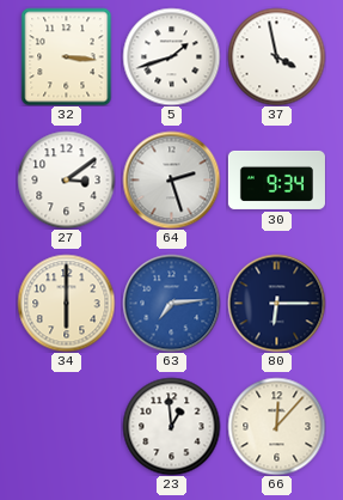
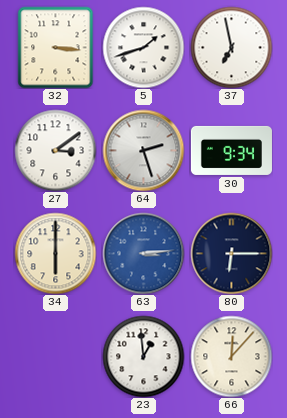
37: 3:58 -> 6:58 (231, 47)
63: 7:14 -> 3:14 (143, 253)
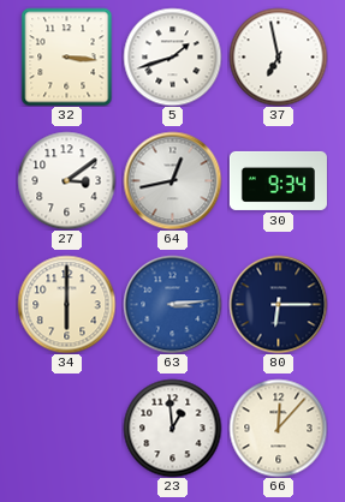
64: 2:27 -> 12:43 (172, 180)
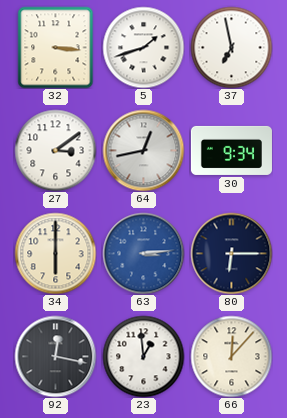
92: none -> 12:17 (55, 356)
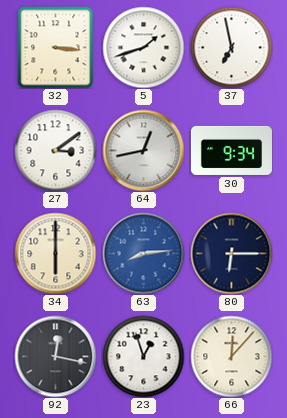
63: 3:14 -> 8:14 (143, 253)
23: 12:59 -> 12:57 (143, 356)
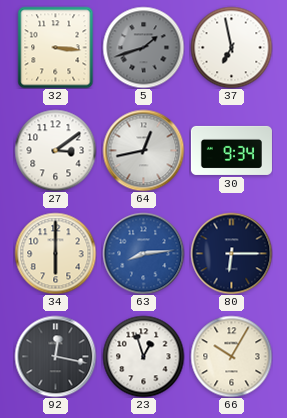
5 dial: white -> grey (143, 47)
66: 12:07 -> 10:05 (231, 356)
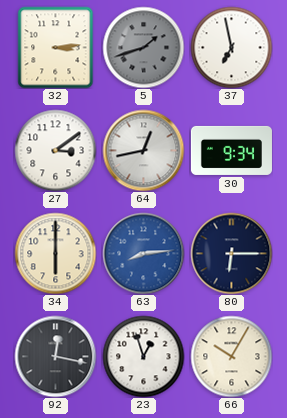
32: 3:16 -> 3:14 (56, 47)
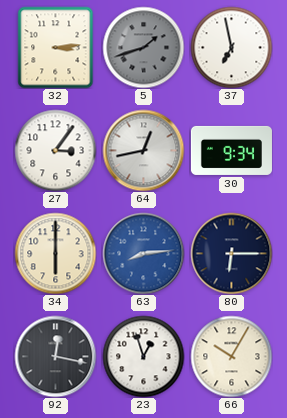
27: 3:09 -> 3:06 (55, 150)
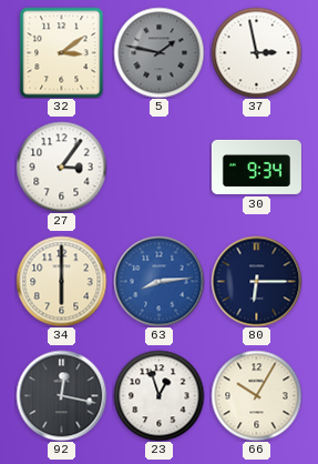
32: 3:14 -> 3:09 (62, 52)
5: 1:42 -> 1:47 (158, 52)
37: 6:58 -> 2:58 (256, 52)
64: 12:43 -> none (143, 150)
